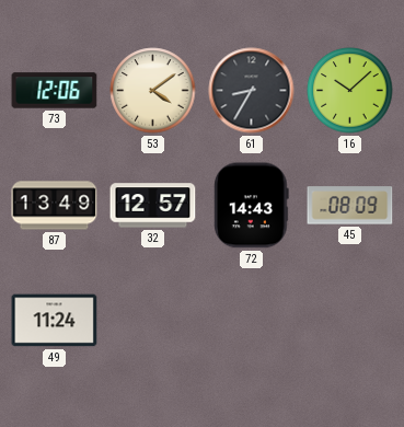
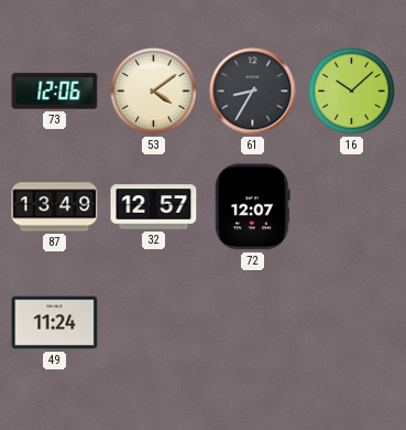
72: 14:43 -> 12:07 (253, 207)
45: 08:09 -> none (350, 206)
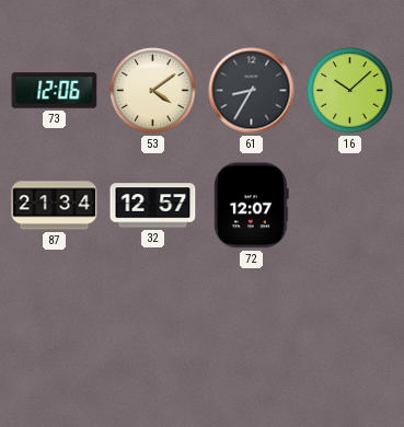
87: 13:49 -> 21:34 (55, 206)
49: 11:24 -> none (55, 323)
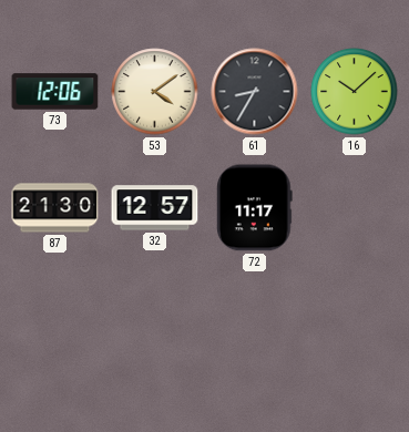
87: 21:34 -> 21:30 (55, 208)
72: 12:07 -> 11:17 (255, 208)
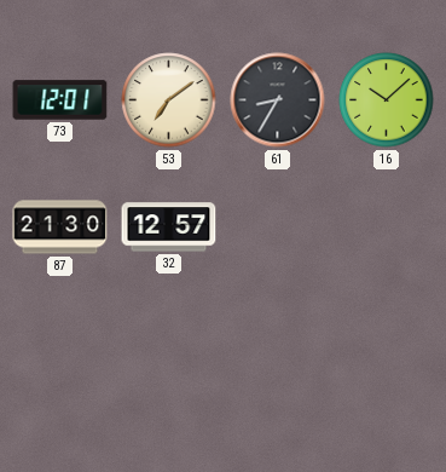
73: 12:06 -> 12:01 (60, 100)
53: 4:09 -> 7:09 (169, 100)
72: 11:17 -> none (255, 208)
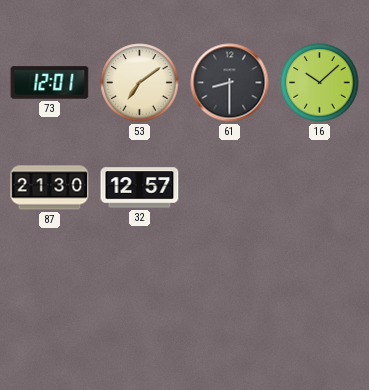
61: 8:35 -> 8:30 (230, 83)
